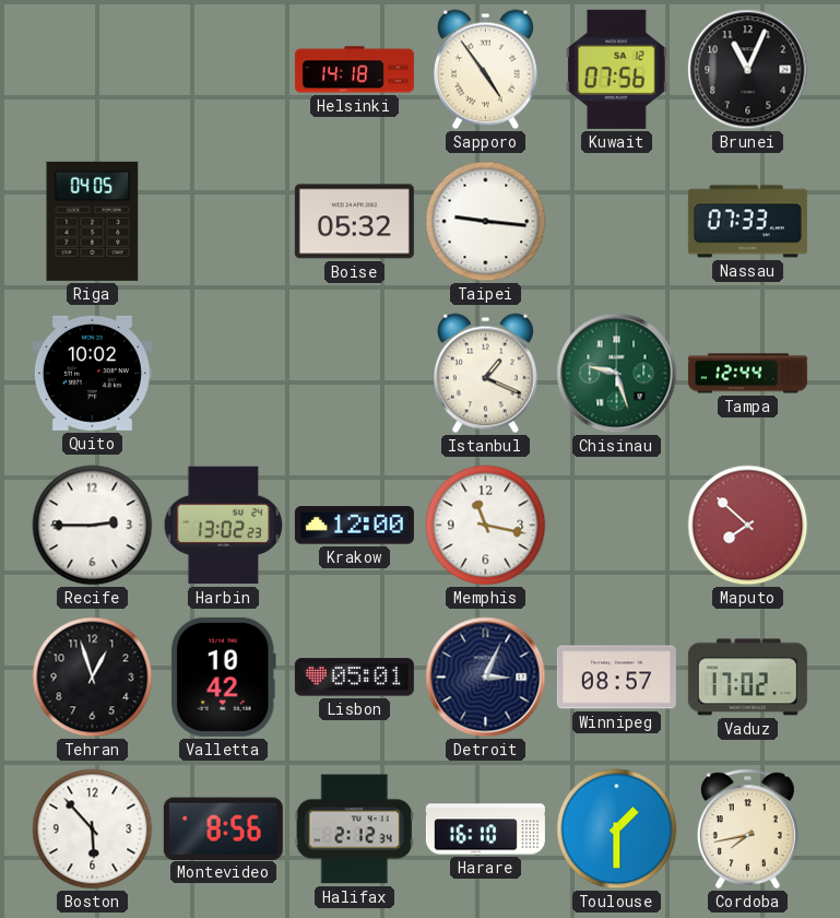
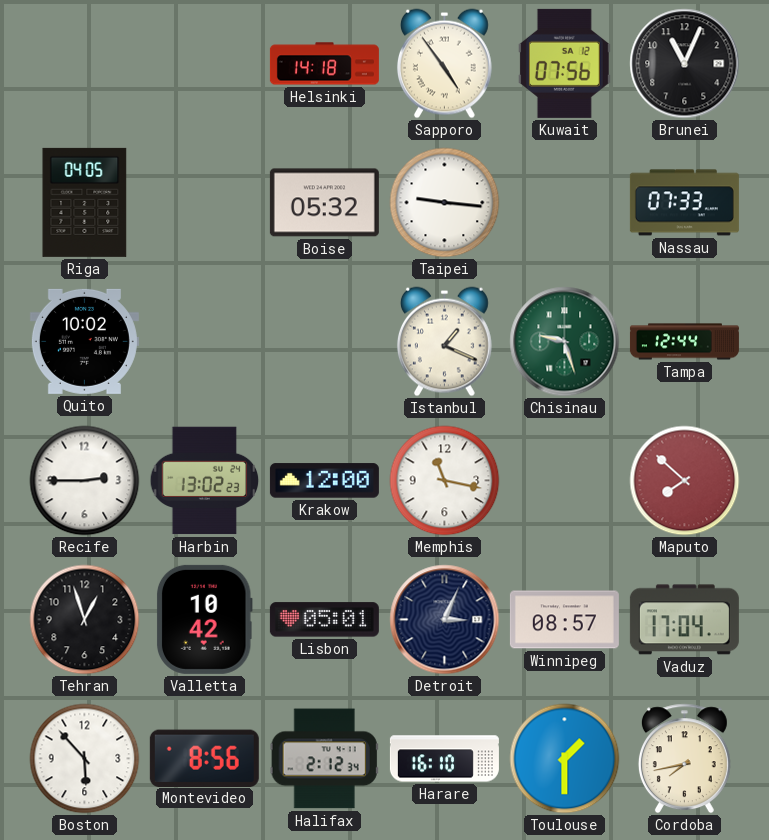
Vaduz: 17:02 -> 17:04 (684, 620)
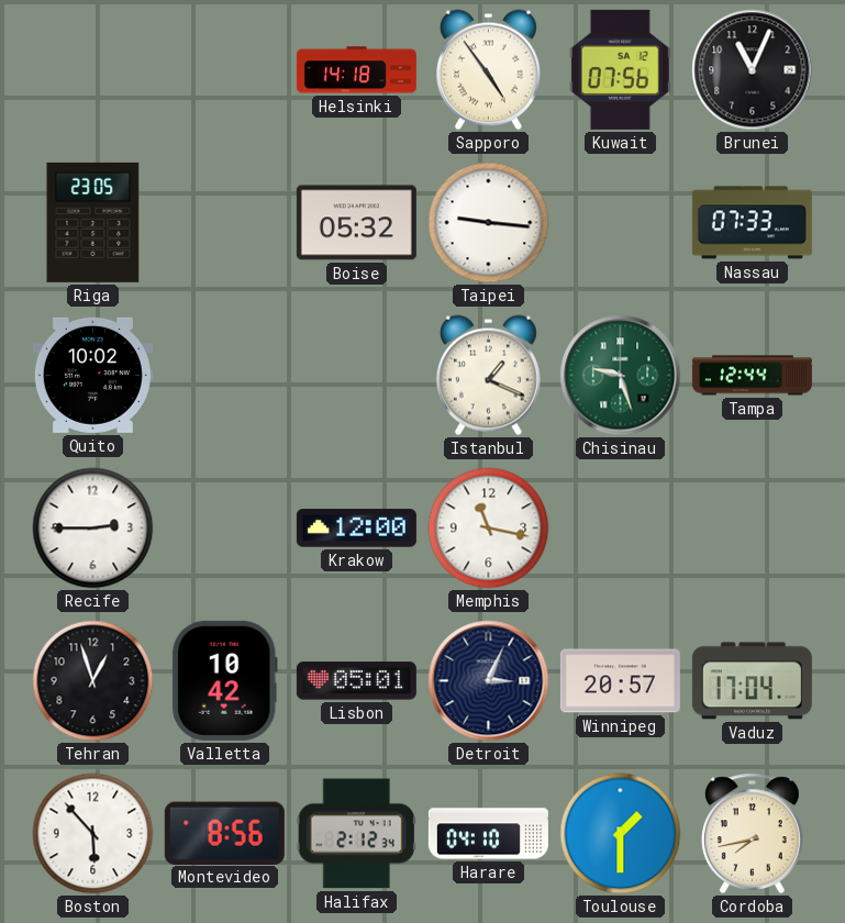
Riga: 04:05 -> 23:05 (93, 222)
Harbin: 13:02 -> none (205, 481)
Maputo: 7:52 -> none (685, 481)
Winnipeg: 08:57 -> 20:57 (620, 681)
Harare: 16:10 -> 04:10 (488, 834)
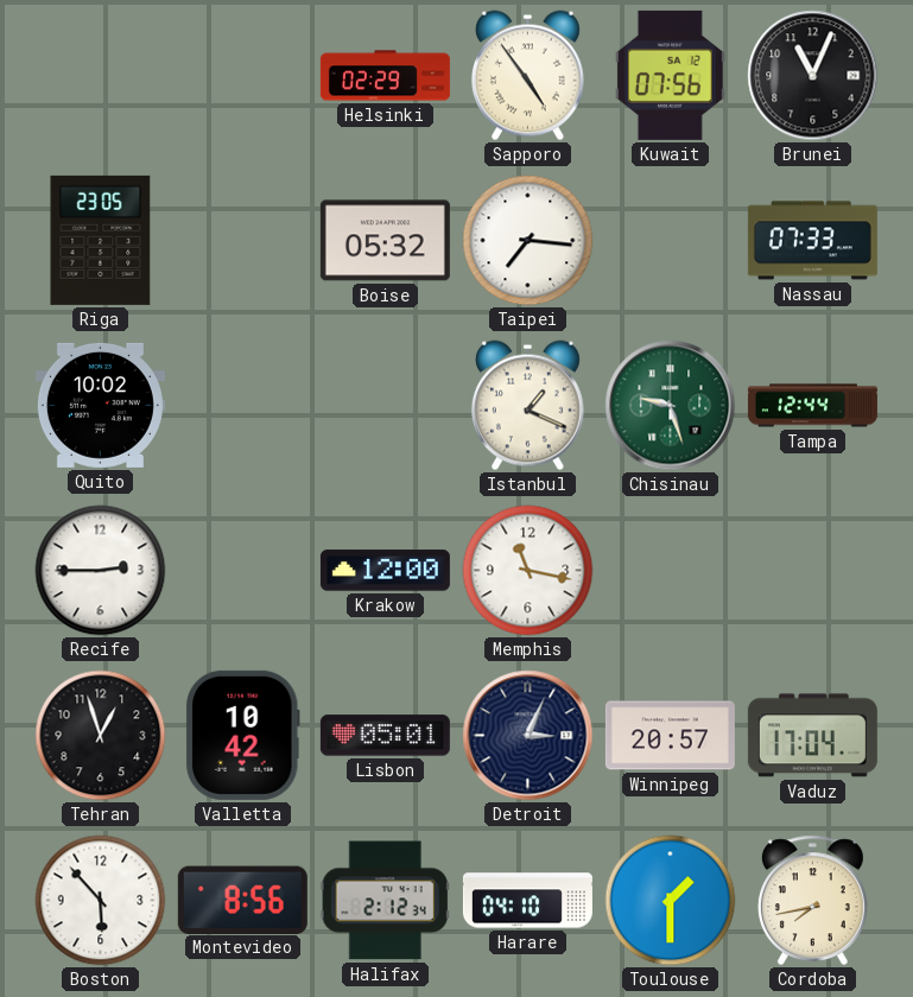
Helsinki: 14:18 -> 02:29 (385, 76)
Taipei: 9:16 -> 7:16 (528, 241)
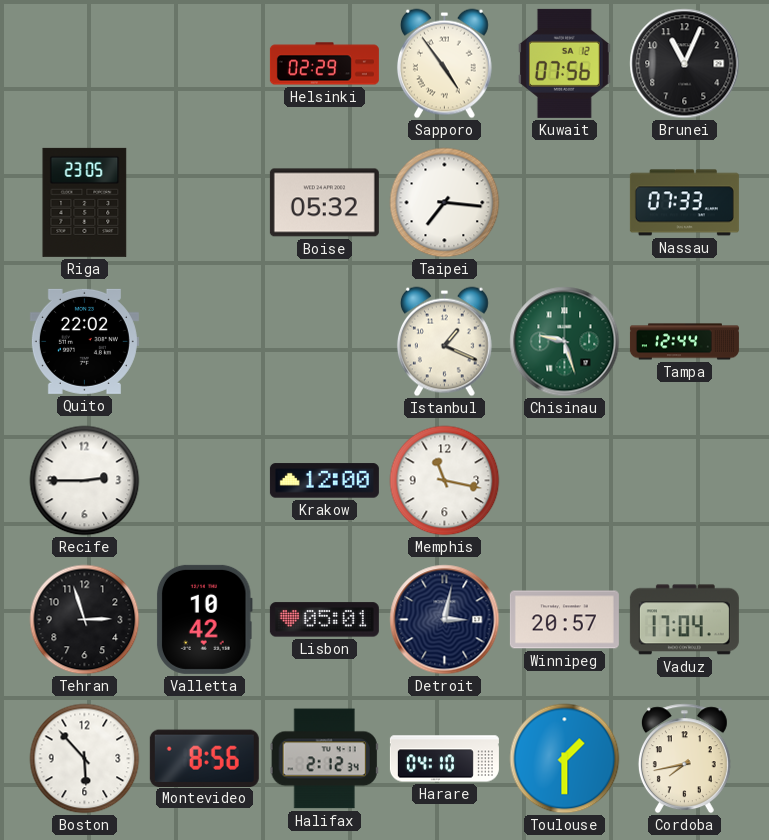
Quito: 10:02 -> 22:02 (84, 341)
Tehran: 12:57 -> 2:57 (85, 620)
Detroit: 3:04 -> 3:02 (445, 620)
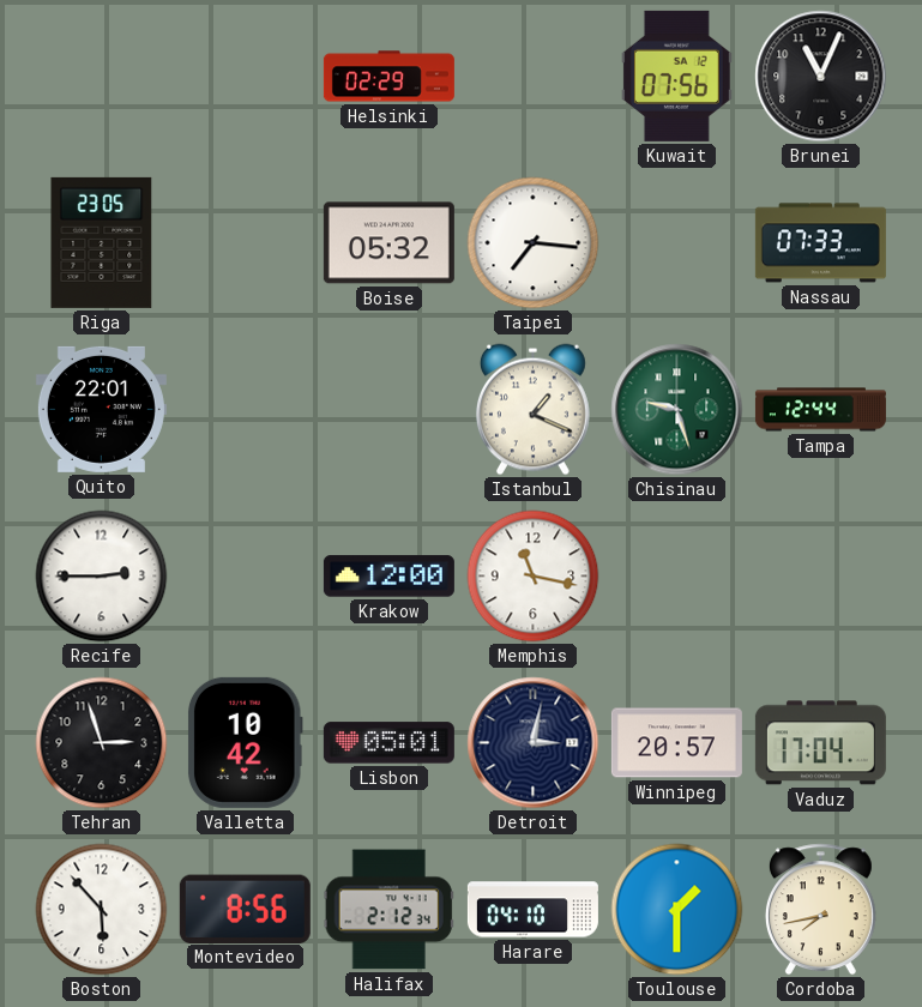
Sapporo: 4:54 -> none (444, 64)
Quito: 22:02 -> 22:01 (101, 409)
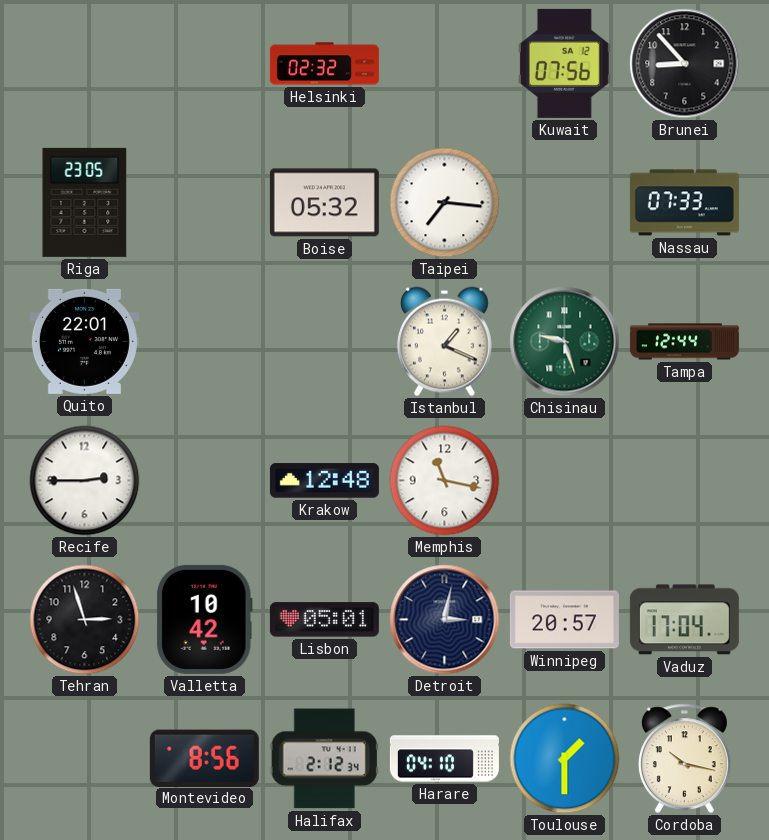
Helsinki: 02:29 -> 02:32 (324, 64)
Brunei: 11:04 -> 8:53 (685, 64)
Krakow: 12:00 -> 12:48 (324, 481)
Boston: 5:53 -> none (102, 910)
Cordoba: 7:43 -> 10:17 (684, 759)
